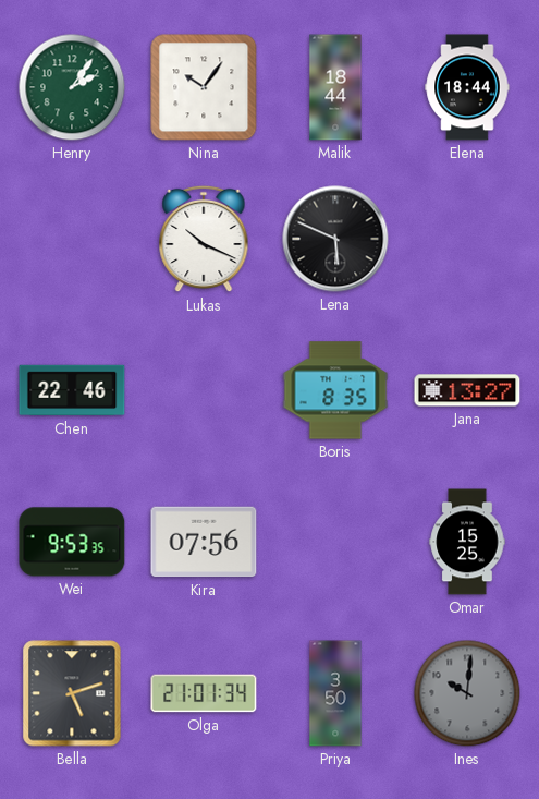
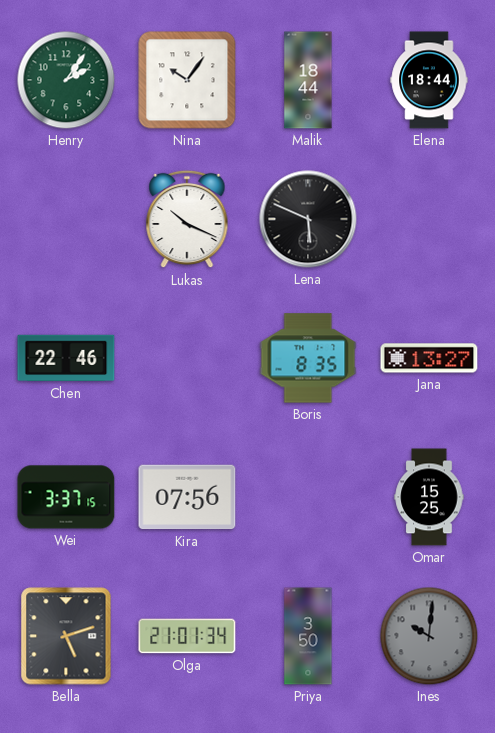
Wei: 9:53 -> 3:37 (66, 497)
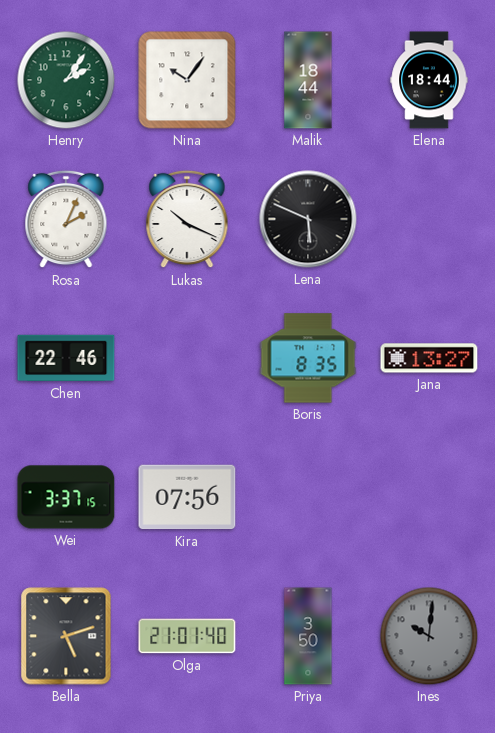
Rosa: none -> 2:04 (66, 219)
Omar: 15:25 -> none (429, 497)
Olga: 21:01:34 -> 21:01:40 (187, 636)
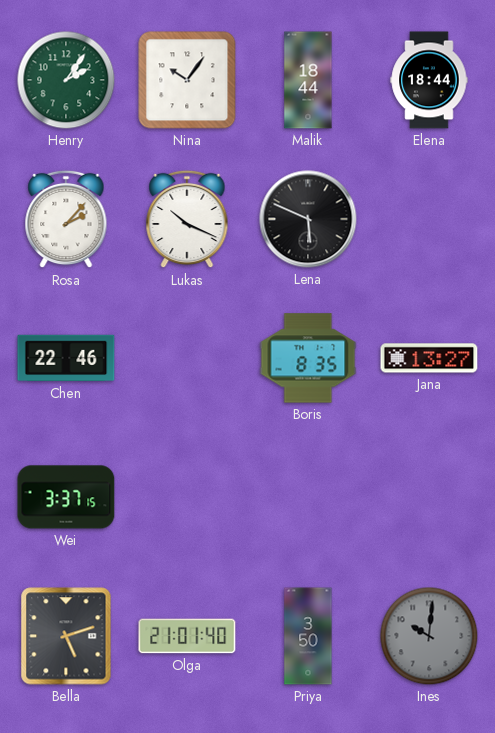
Rosa: 2:04 -> 2:07 (66, 219)
Kira: 07:56 -> none (187, 497)
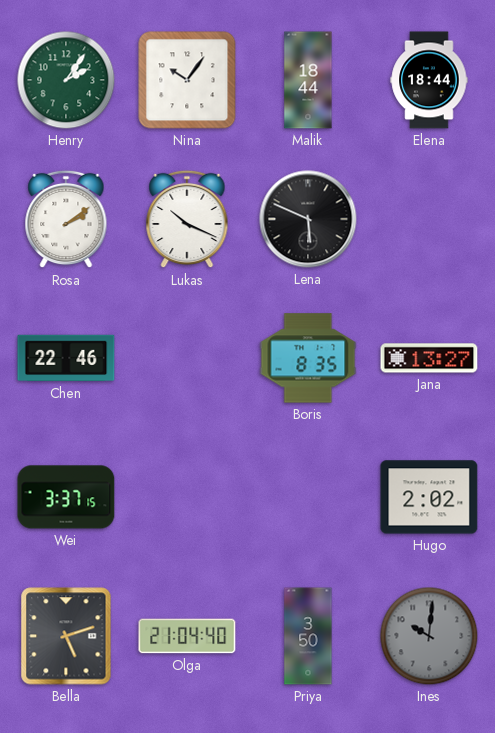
Rosa: 2:07 -> 2:09 (66, 219)
Hugo: none -> 2:02 (429, 497)
Olga: 21:01 -> 21:04 (187, 636)
